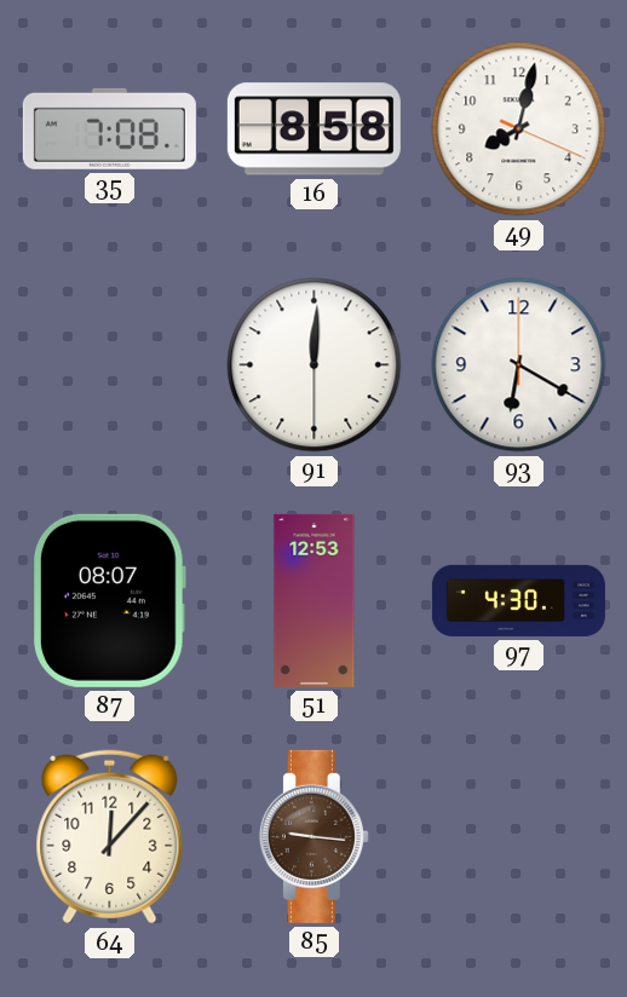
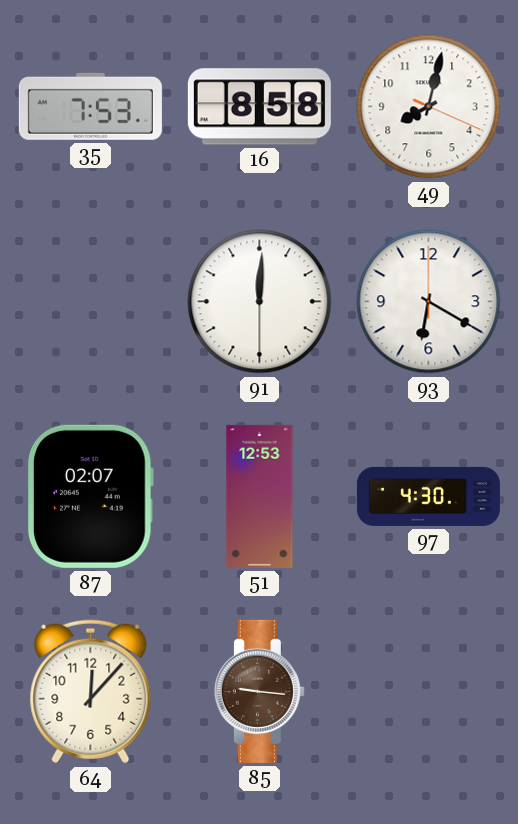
35: 7:08 -> 7:53 (90, 106)
87: 08:07 -> 02:07 (91, 496)
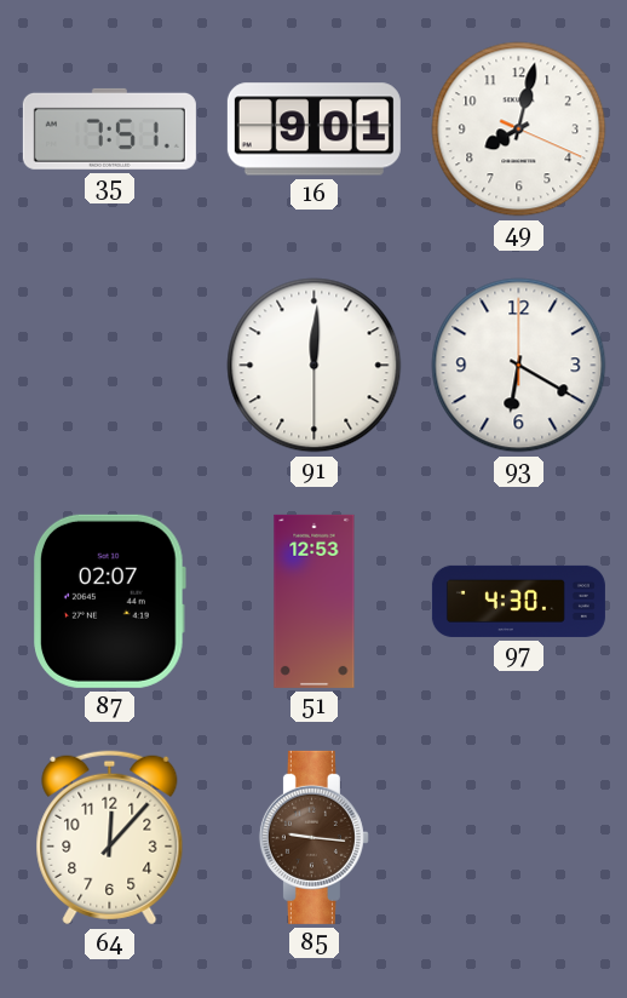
35: 7:53 -> 7:51 (109, 128)
16: 8:58 -> 9:01 (313, 130)
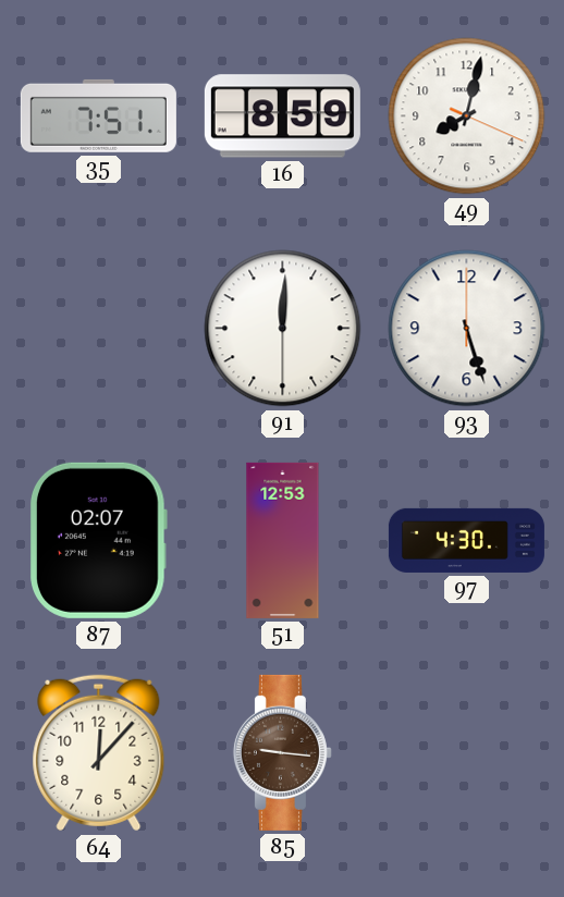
16: 9:01 -> 8:59 (282, 116)
93: 6:20 -> 5:27 (467, 329)
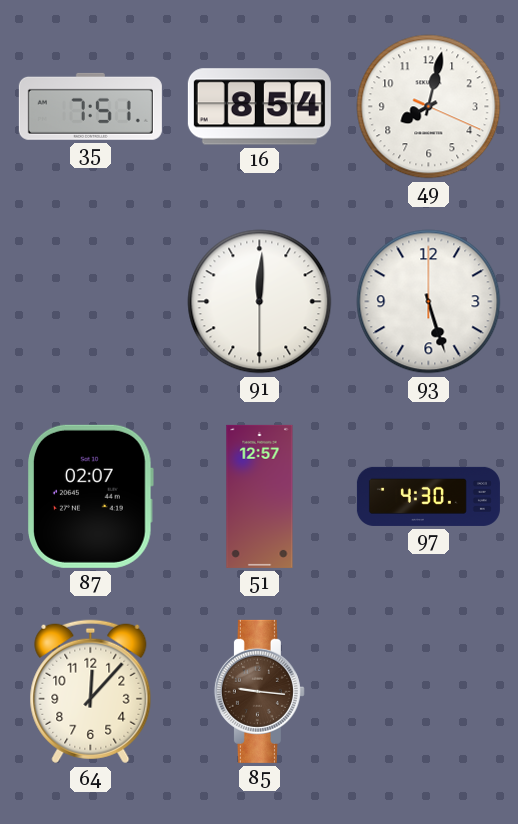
16: 8:59 -> 8:54 (259, 107)
51: 12:53 -> 12:57 (260, 496)
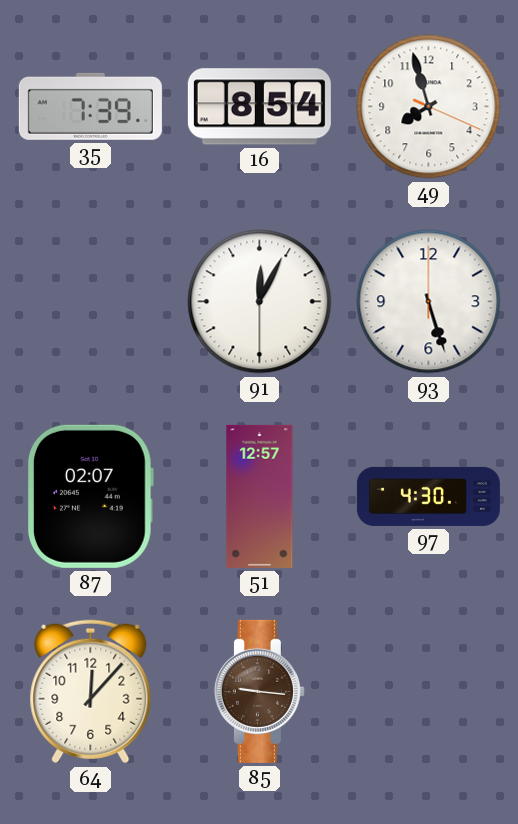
35: 7:51 -> 7:39 (90, 106)
49: 8:02 -> 7:57 (429, 107)
91: 12:00 -> 12:04 (260, 302)
